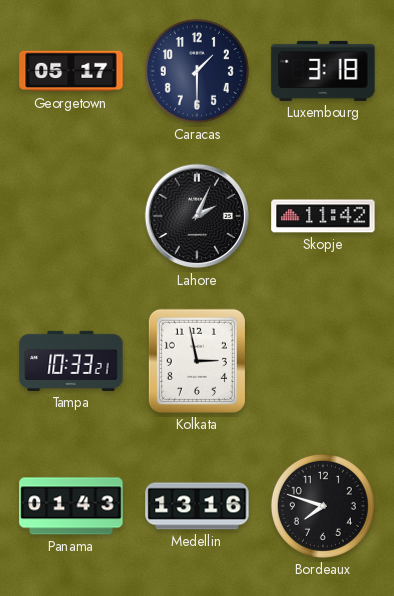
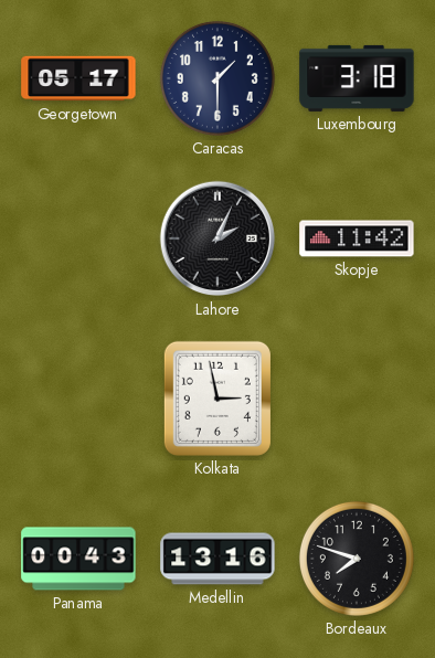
Tampa: 10:33 -> none (71, 361)
Panama: 01:43 -> 00:43 (78, 559)
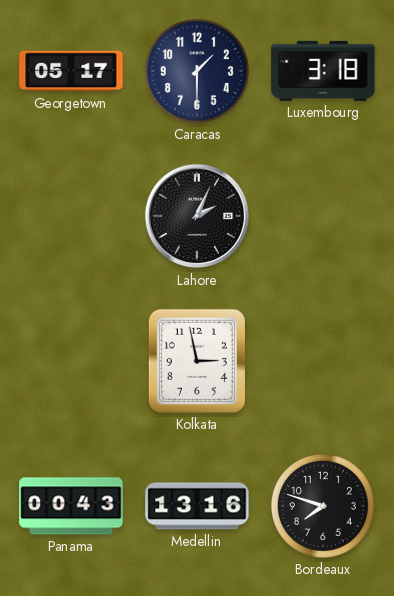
Skopje: 11:42 -> none (357, 238)
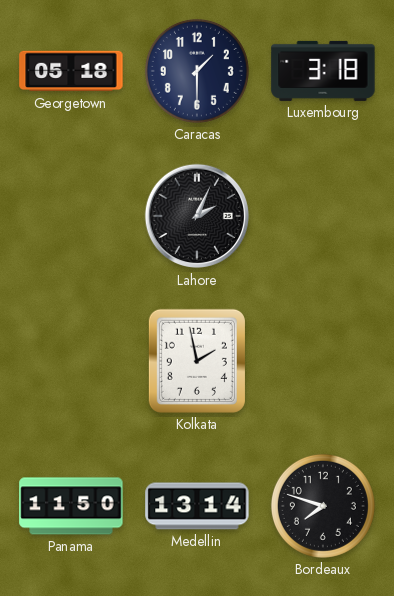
Georgetown: 05:17 -> 05:18 (71, 71)
Kolkata: 2:58 -> 1:58 (197, 361)
Panama: 00:43 -> 11:50 (71, 506)
Medellin: 13:16 -> 13:14 (197, 506)
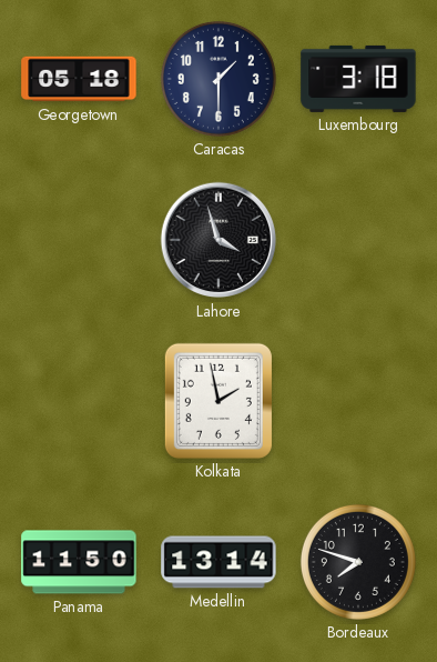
Lahore: 2:04 -> 3:57 (217, 240)
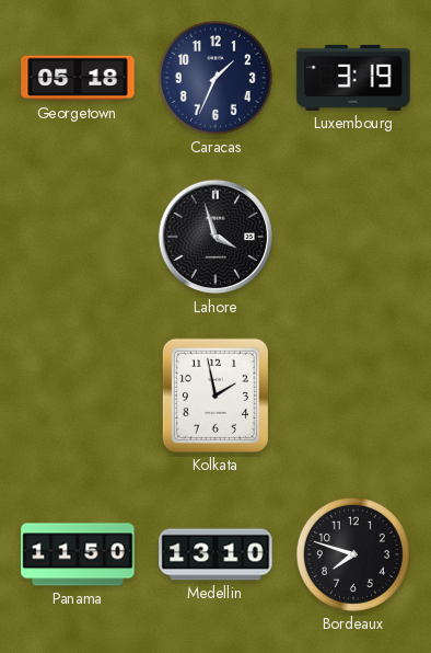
Caracas: 1:30 -> 1:34 (215, 78)
Luxembourg: 3:18 -> 3:19 (353, 78)
Medellin: 13:14 -> 13:10 (215, 554)
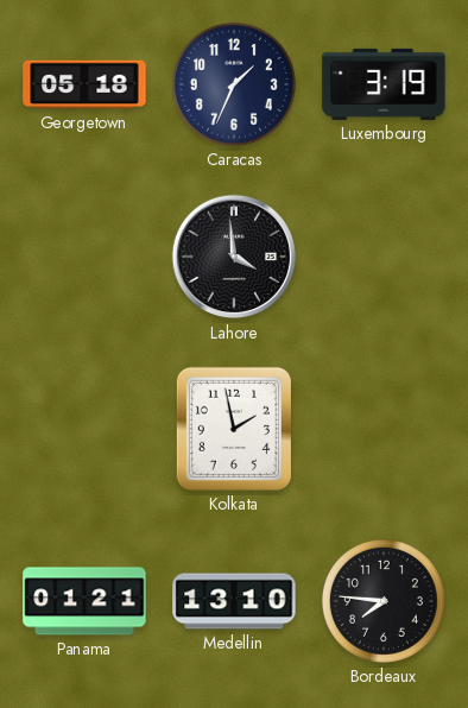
Lahore: 3:57 -> 3:59 (233, 257)
Panama: 11:50 -> 01:21 (84, 601)
Bordeaux: 7:48 -> 7:46 (384, 601)
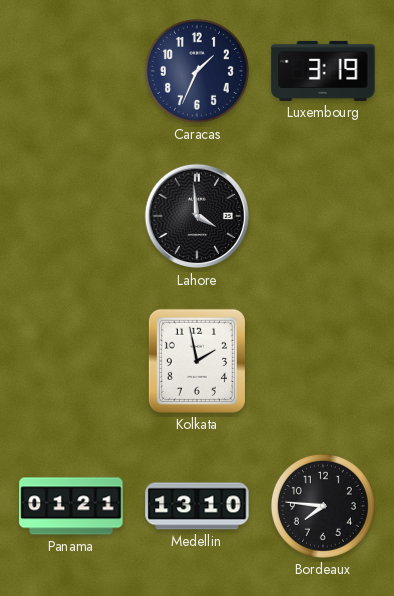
Georgetown: 05:18 -> none (84, 84)
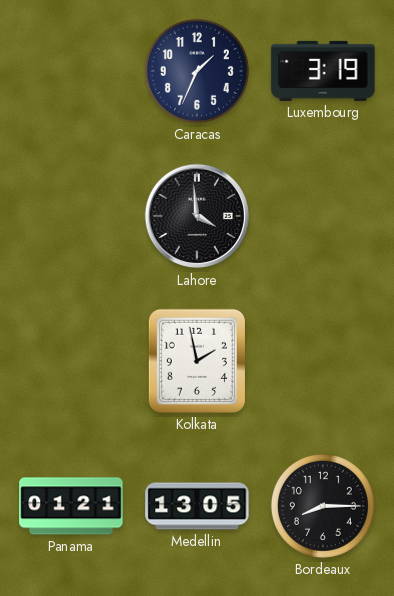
Medellin: 13:10 -> 13:05 (197, 506)
Bordeaux: 7:46 -> 8:15 (323, 506)
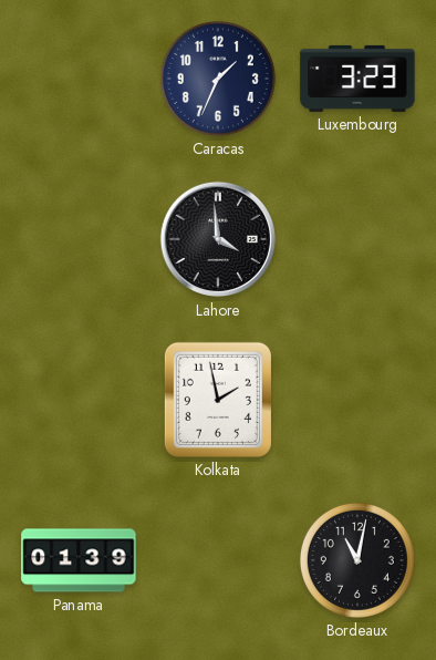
Luxembourg: 3:19 -> 3:23 (357, 79)
Panama: 01:21 -> 01:39 (79, 560)
Medellin: 13:05 -> none (197, 506)
Bordeaux: 8:15 -> 11:02 (357, 560)
